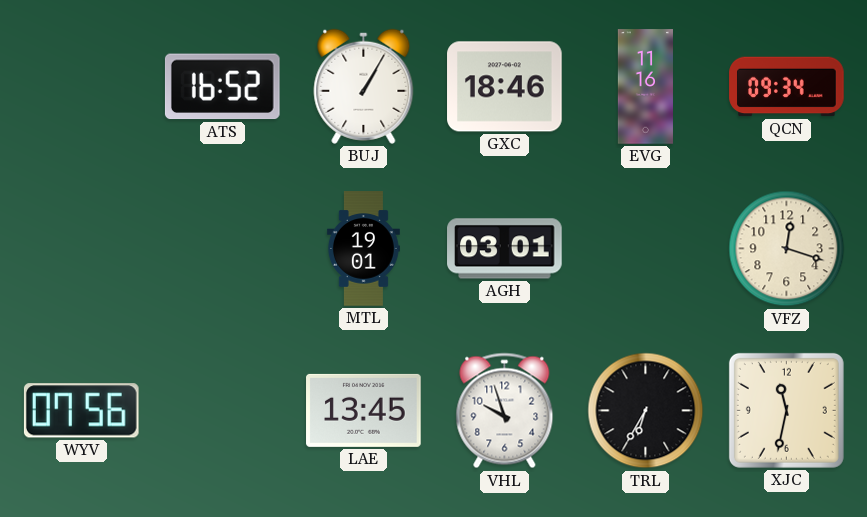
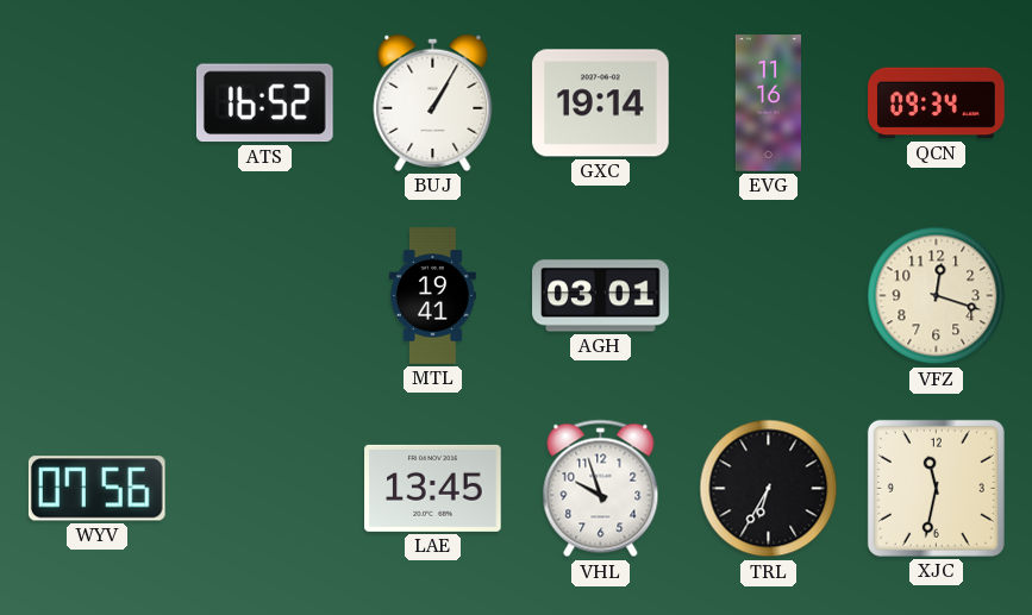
GXC: 18:46 -> 19:14 (601, 103)
MTL: 19:01 -> 19:41 (432, 296)
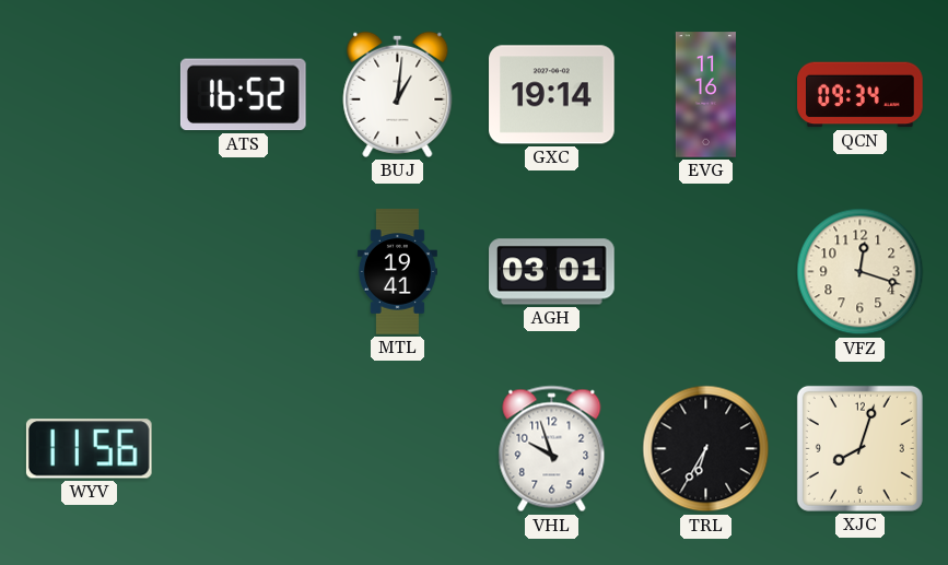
BUJ: 1:05 -> 1:01 (398, 94)
WYV: 07:56 -> 11:56 (89, 449)
LAE: 13:45 -> none (433, 488)
XJC: 11:32 -> 8:03 (859, 448)
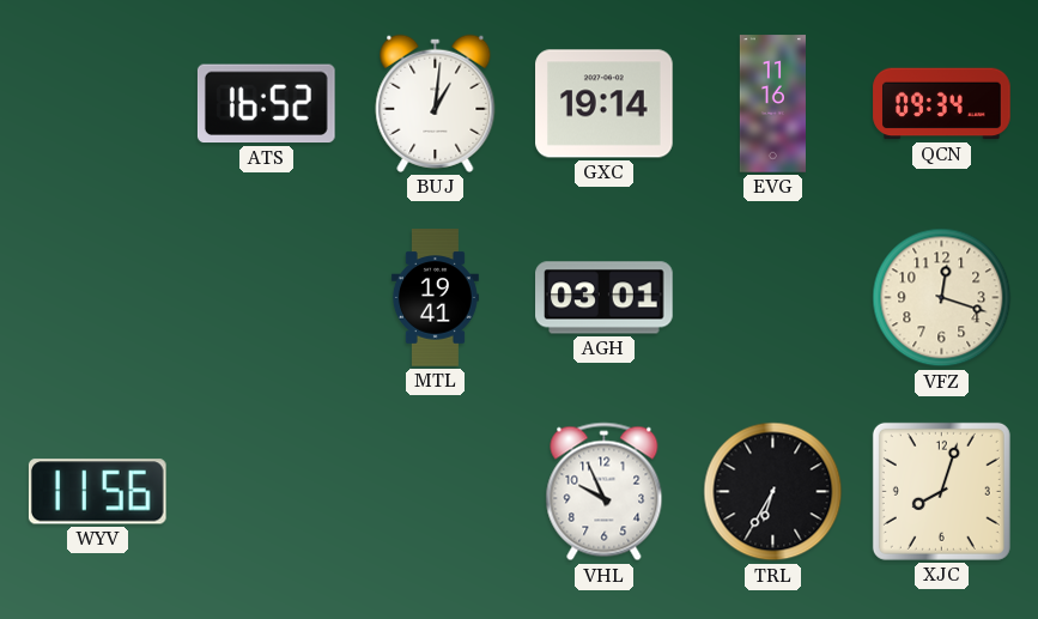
VHL: 9:57 -> 9:56 (605, 492)
